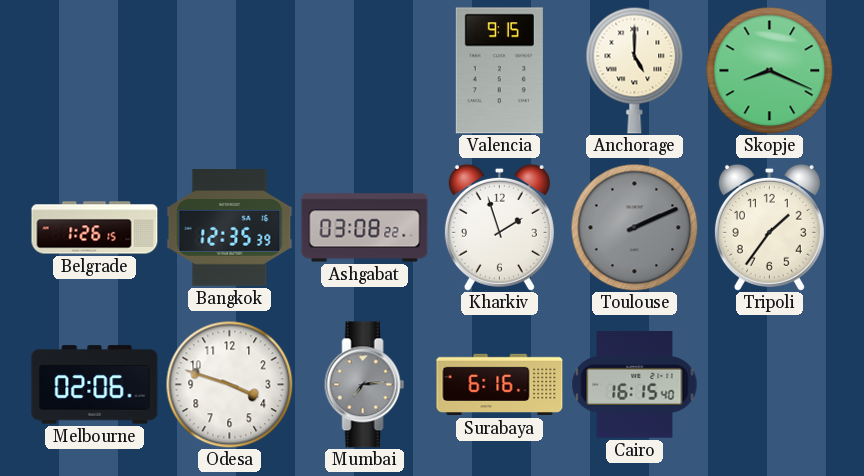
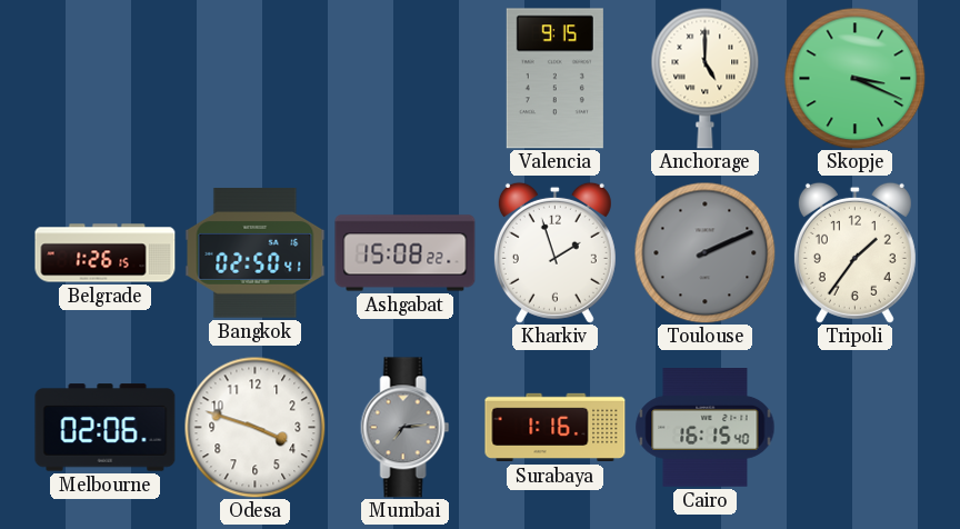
Skopje: 8:19 -> 3:19 (854, 78)
Bangkok: 12:35 -> 02:50 (256, 253)
Ashgabat: 03:08 -> 15:08 (406, 253)
Surabaya: 6:16 -> 1:16 (556, 428)
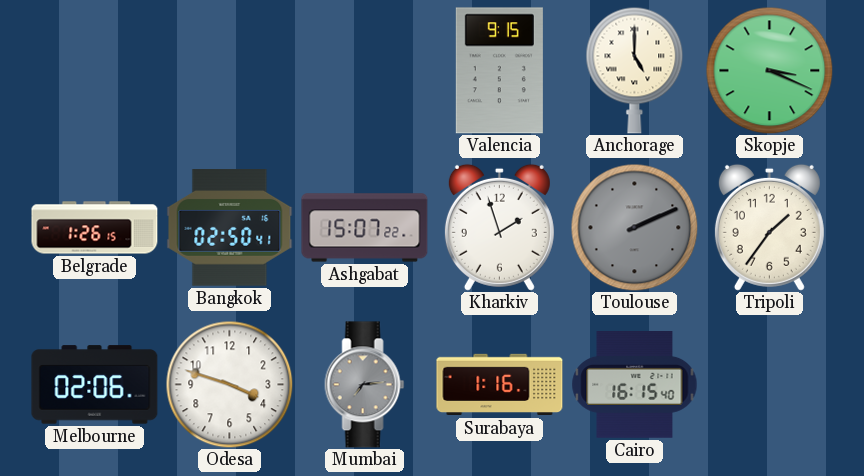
Ashgabat: 15:08 -> 15:07 (365, 228)
